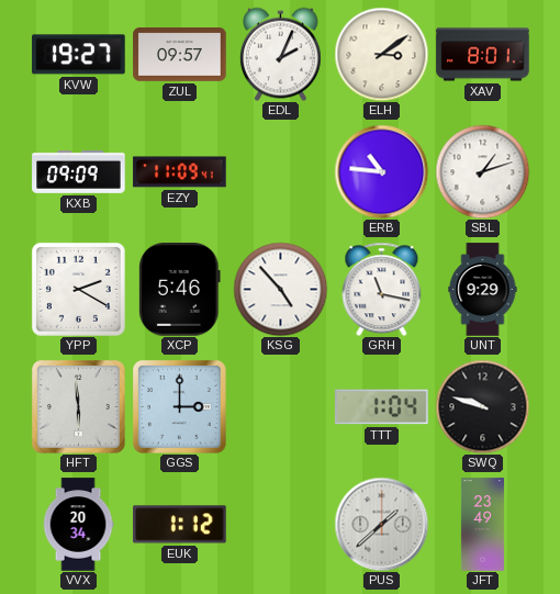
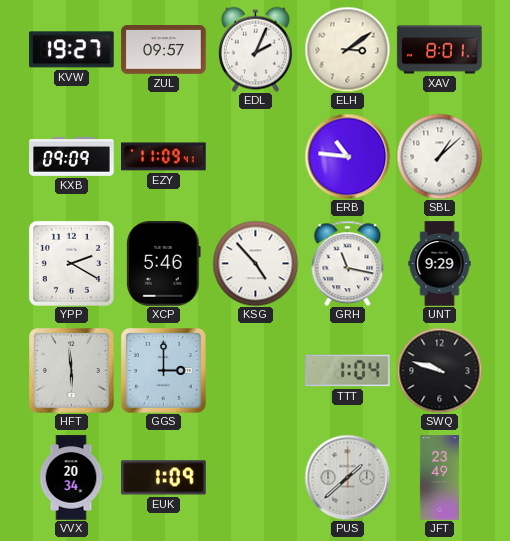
SBL: 1:12 -> 1:08 (439, 156)
EUK: 1:12 -> 1:09 (164, 478)
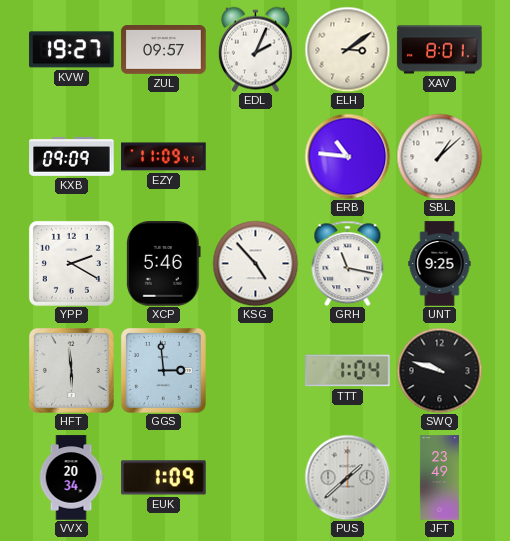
UNT: 9:29 -> 9:25 (440, 264)
GGS: 3:00 -> 2:59 (164, 371)
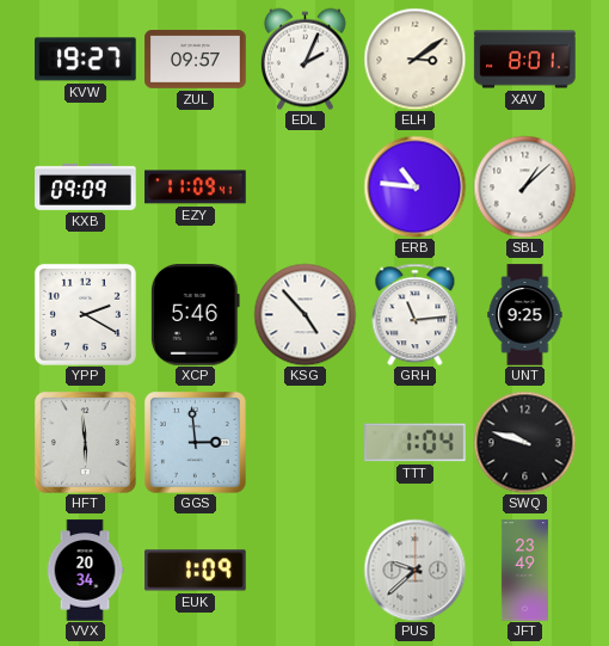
GRH: 11:17 -> 11:14 (416, 314)
PUS: 1:38 -> 9:38 (414, 570)
